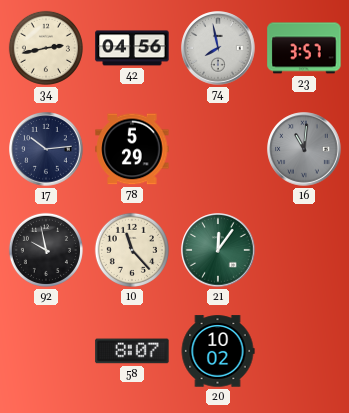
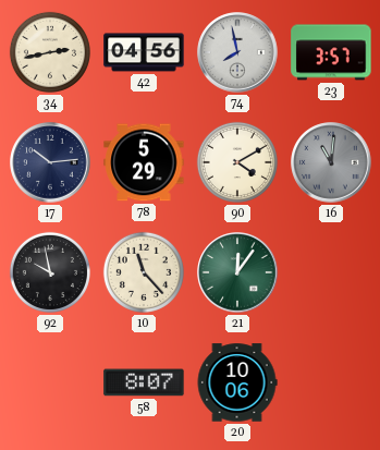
90: none -> 4:10 (237, 162)
20: 10:02 -> 10:06 (237, 382)
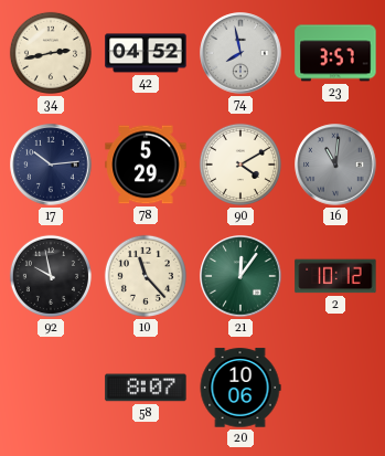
42: 04:56 -> 04:52 (146, 53)
2: none -> 10:12 (335, 276)
